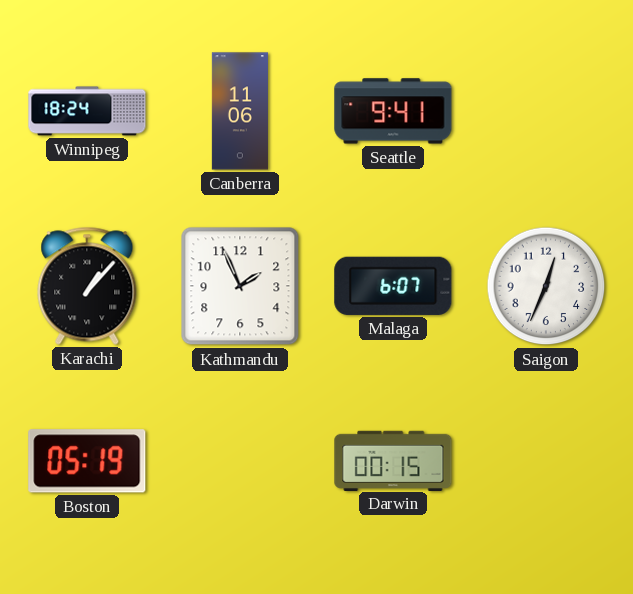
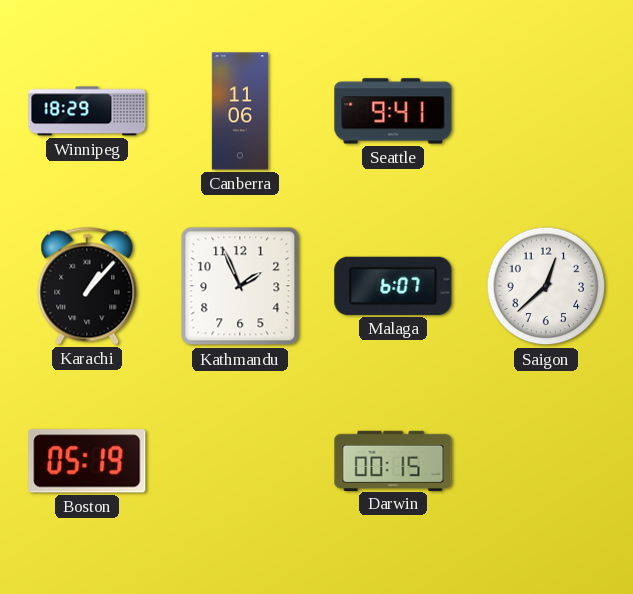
Winnipeg: 18:24 -> 18:29 (87, 111)
Saigon: 12:34 -> 12:38 (546, 286)
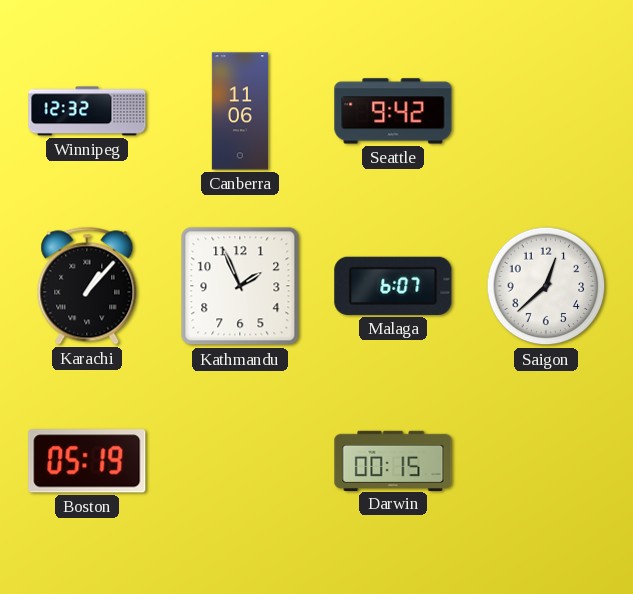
Winnipeg: 18:29 -> 12:32 (87, 111)
Seattle: 9:41 -> 9:42 (393, 111)
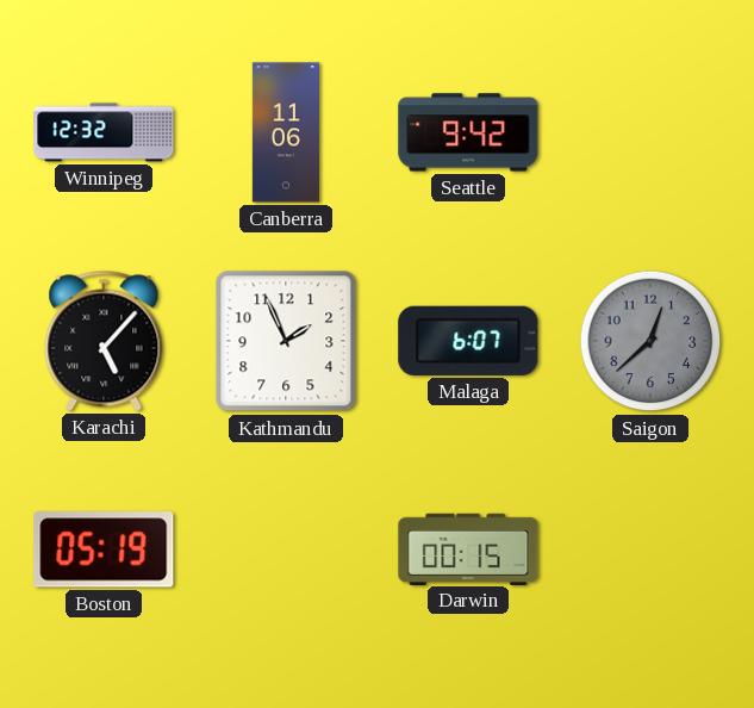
Karachi: 1:07 -> 5:07 (104, 341)
Saigon dial: white -> grey (650, 341)
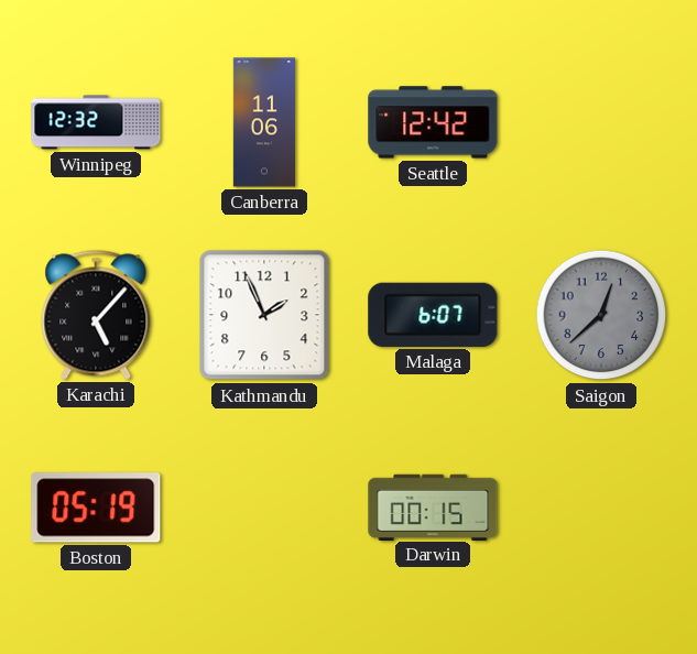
Seattle: 9:42 -> 12:42 (433, 122)
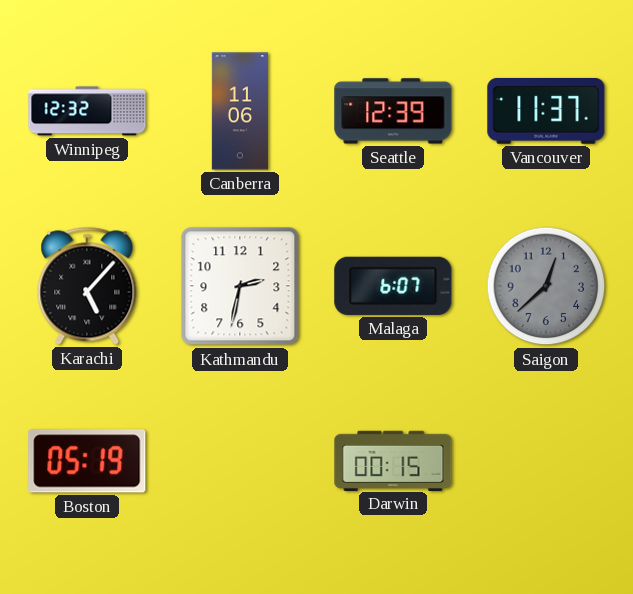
Seattle: 12:42 -> 12:39 (393, 111)
Vancouver: none -> 11:37 (546, 111)
Kathmandu: 1:56 -> 2:32 (240, 286)
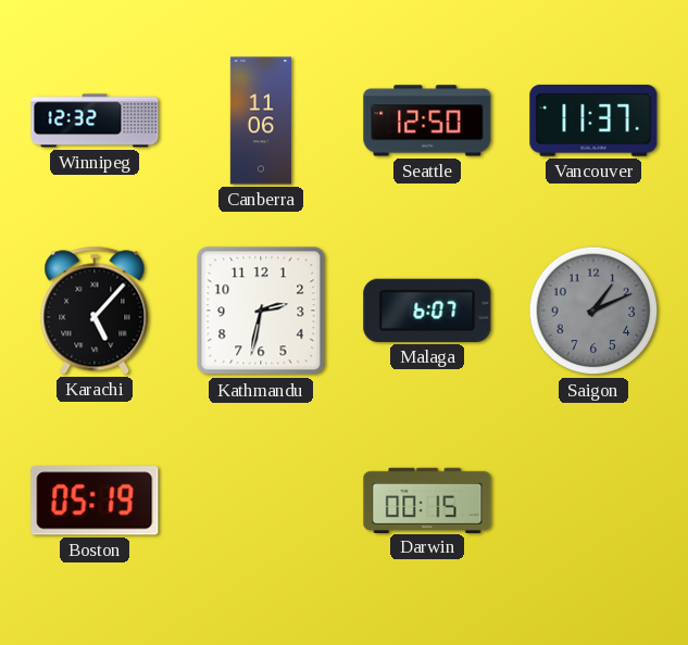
Seattle: 12:39 -> 12:50 (427, 121)
Saigon: 12:38 -> 1:11 (593, 311)
